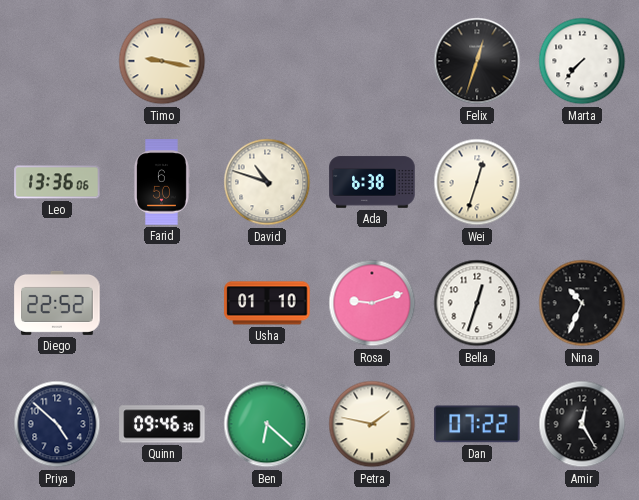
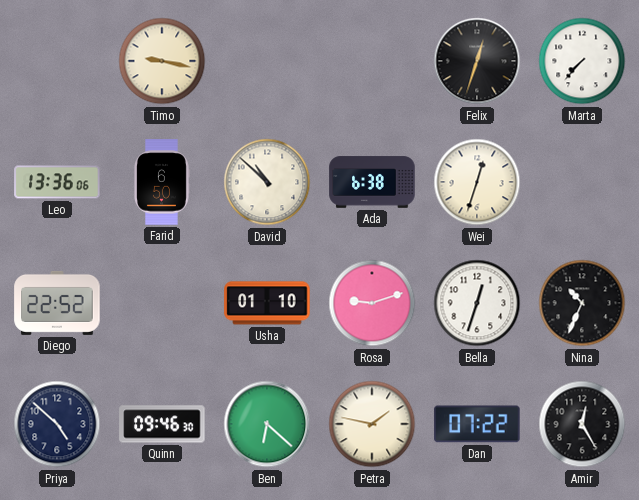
David: 10:48 -> 10:52 (267, 182)
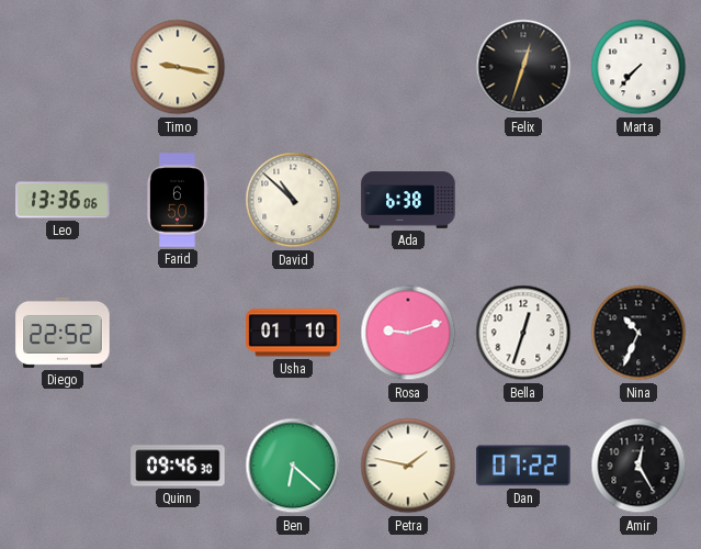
Wei: 12:33 -> none (477, 182)
Priya: 4:52 -> none (57, 424)
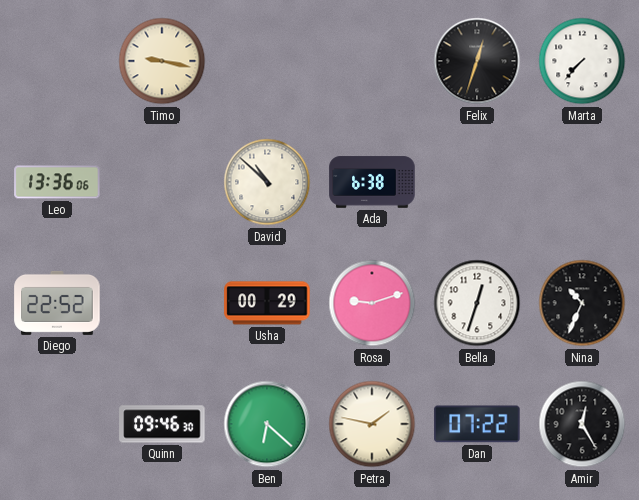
Farid: 6:50 -> none (178, 200)
Usha: 01:10 -> 00:29 (267, 303)
